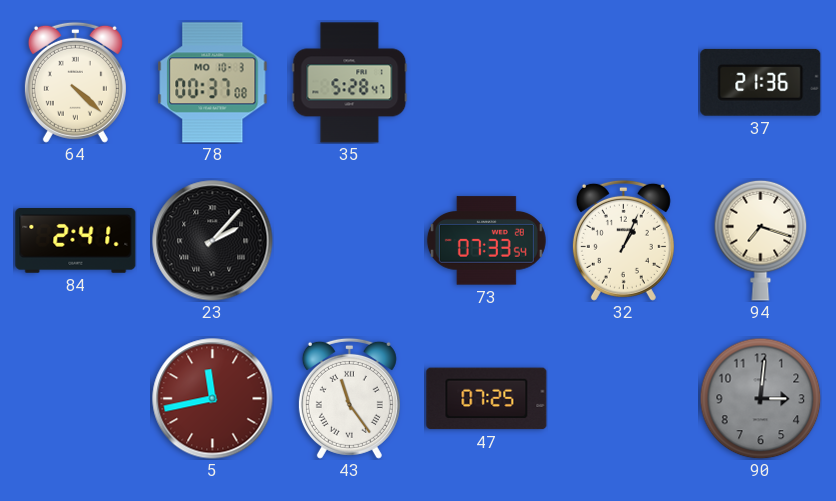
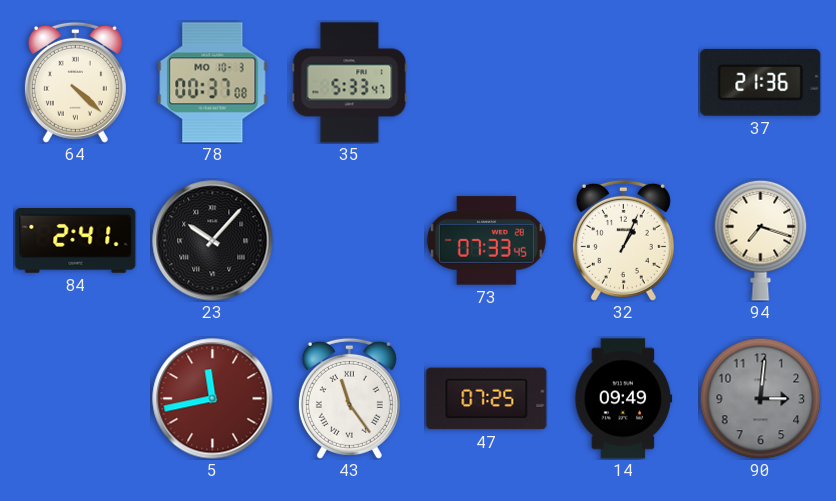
35: 5:28 -> 5:33 (350, 83)
23: 2:07 -> 10:07 (213, 241)
73: 07:33:54 -> 07:33:45 (486, 241)
14: none -> 09:49 (624, 399)
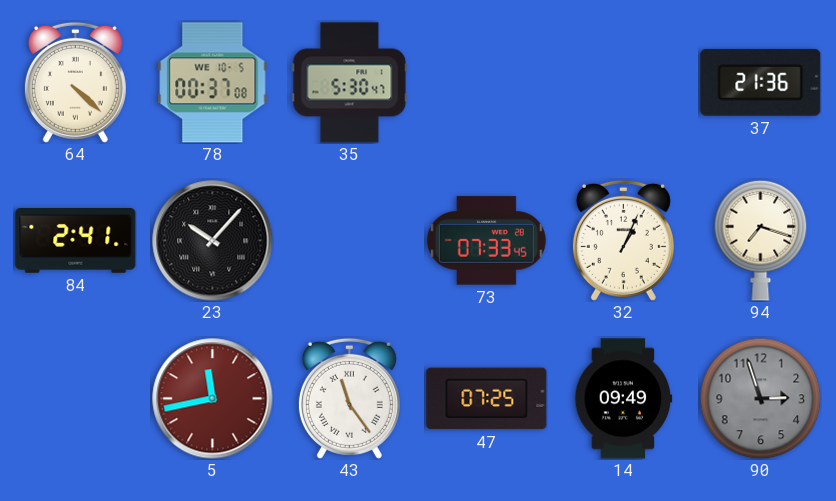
78 date: MO 10-3 -> WE 10-5 (213, 83)
35: 5:33 -> 5:30 (350, 83)
90: 3:01 -> 2:57 (760, 398)
